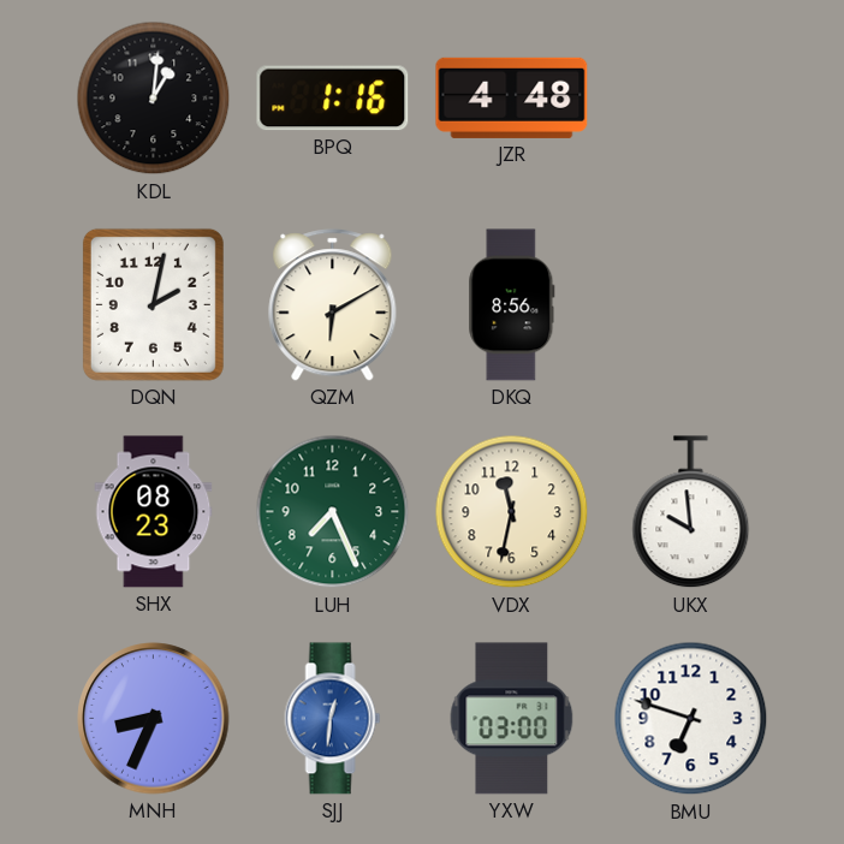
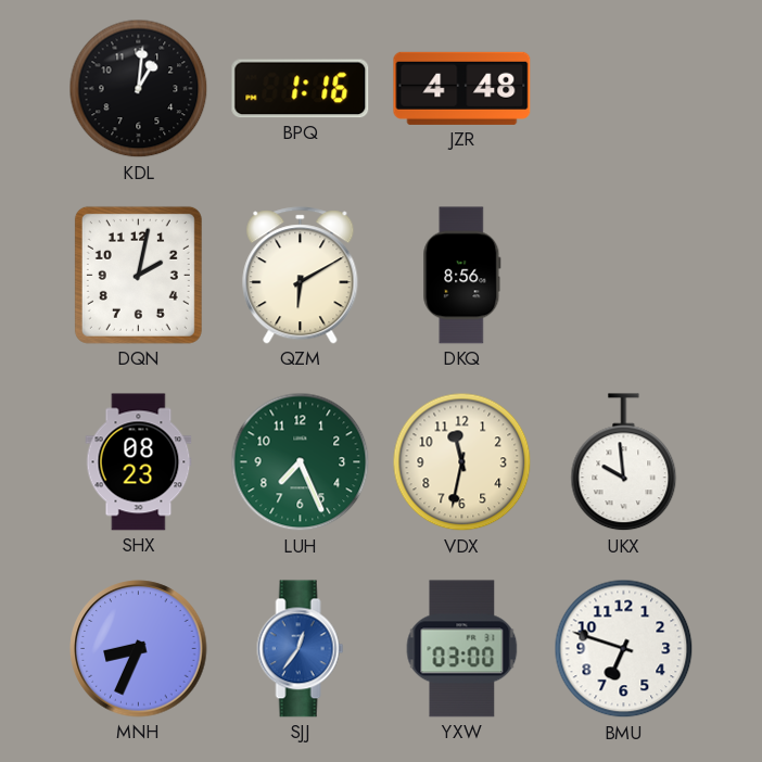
SJJ: 12:31 -> 12:36 (301, 649)
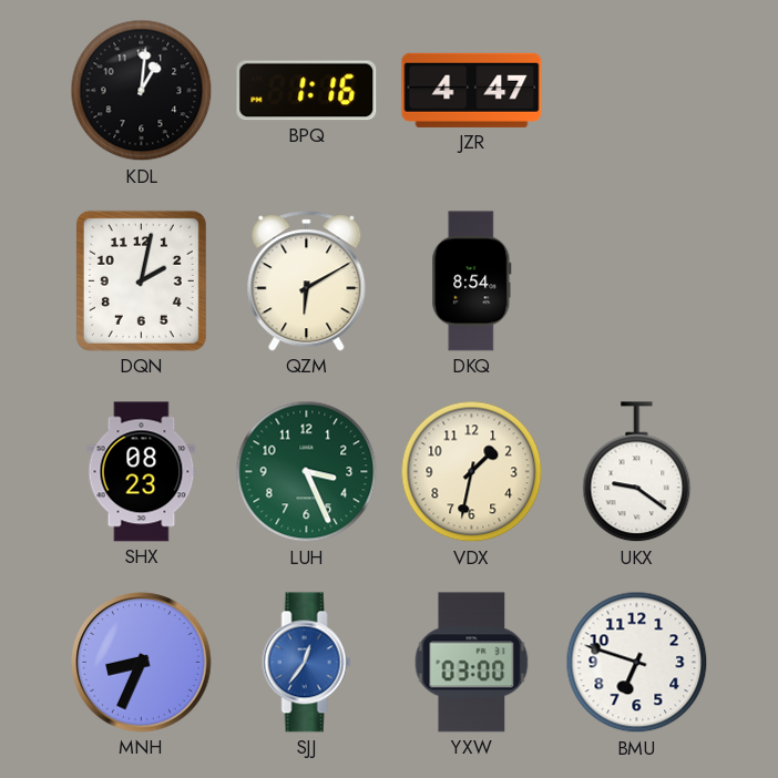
JZR: 4:48 -> 4:47 (472, 90)
DKQ: 8:56 -> 8:54 (472, 281)
LUH: 7:26 -> 3:26 (307, 472)
VDX: 11:32 -> 1:32 (472, 472)
UKX: 9:59 -> 9:21 (637, 472)
